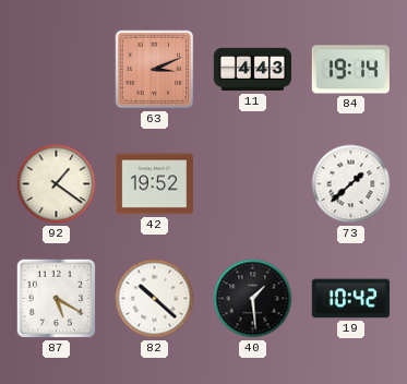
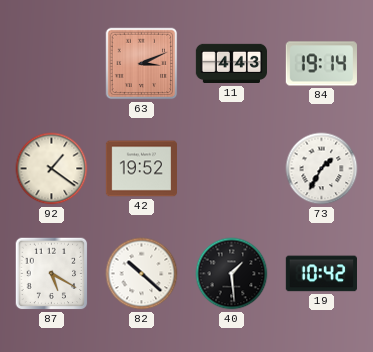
73: 1:38 -> 1:35 (322, 169)
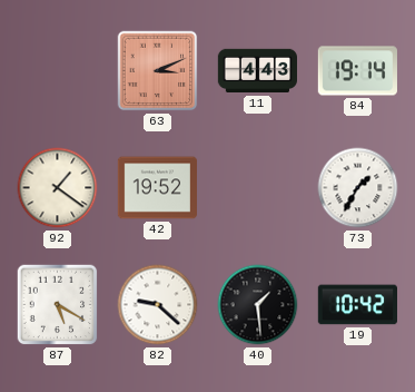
82: 10:22 -> 9:22 (158, 305)
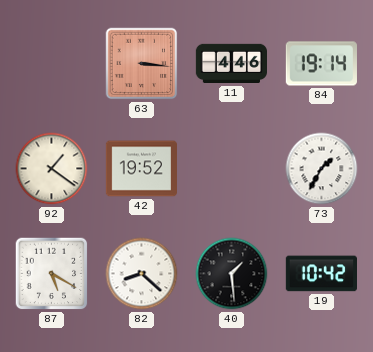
63: 3:11 -> 3:16 (142, 64)
11: 4:43 -> 4:46 (231, 64)
82: 9:22 -> 8:22 (142, 274)
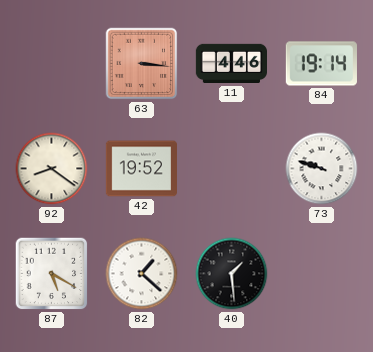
92: 1:21 -> 8:21 (52, 169)
73: 1:35 -> 9:48 (322, 169)
82: 8:22 -> 1:22 (142, 274)
19: 10:42 -> none (321, 274)
